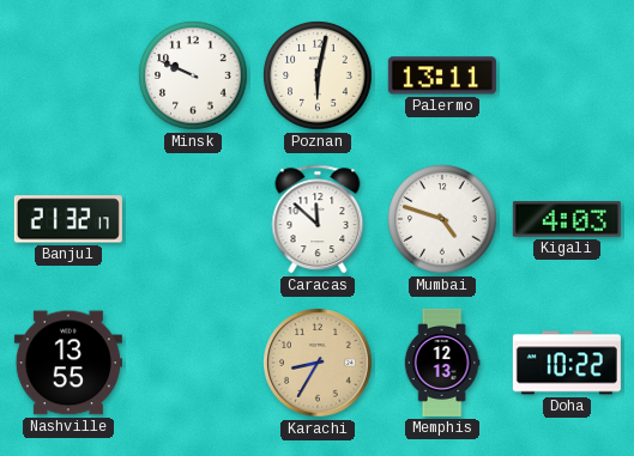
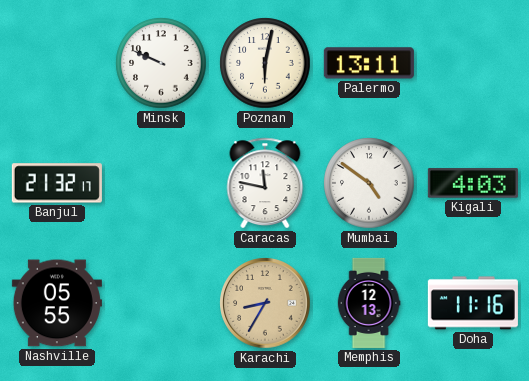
Caracas: 11:52 -> 11:47 (265, 183)
Mumbai: 4:48 -> 4:51 (369, 183)
Nashville: 13:55 -> 05:55 (57, 303)
Doha: 10:22 -> 11:16 (473, 303)
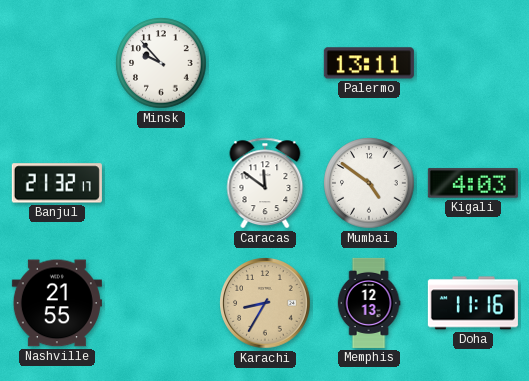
Minsk: 9:49 -> 9:53 (161, 63)
Poznan: 6:02 -> none (265, 63)
Caracas: 11:47 -> 11:51 (265, 183)
Nashville: 05:55 -> 21:55 (57, 303)
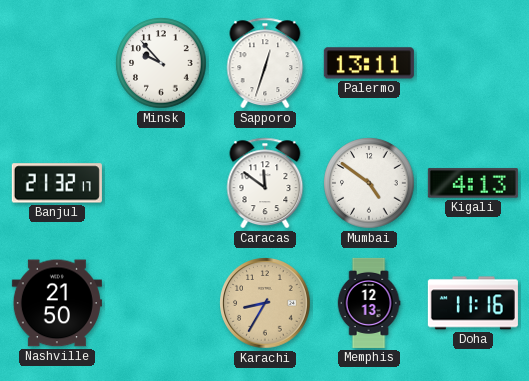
Sapporo: none -> 12:33 (265, 63)
Kigali: 4:03 -> 4:13 (473, 183)
Nashville: 21:55 -> 21:50 (57, 303)
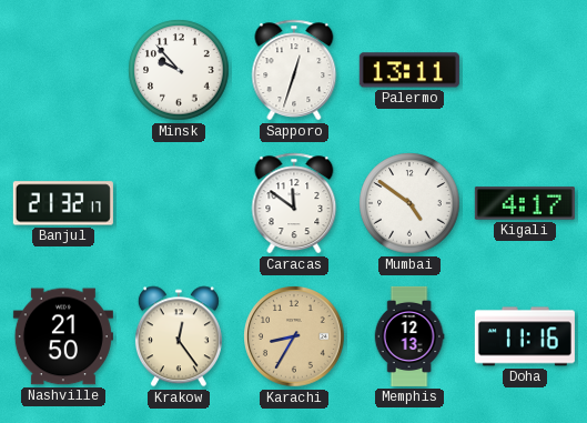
Kigali: 4:13 -> 4:17 (525, 203)
Krakow: none -> 12:24 (179, 336)
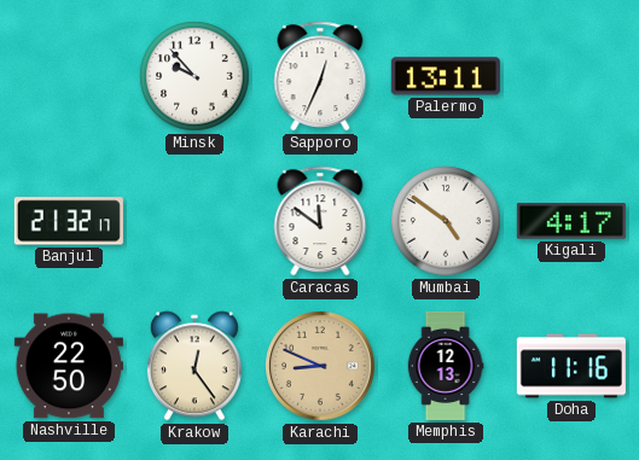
Sapporo: 12:33 -> 12:34 (320, 76)
Nashville: 21:50 -> 22:50 (69, 366)
Karachi: 8:35 -> 8:49 (320, 366)
